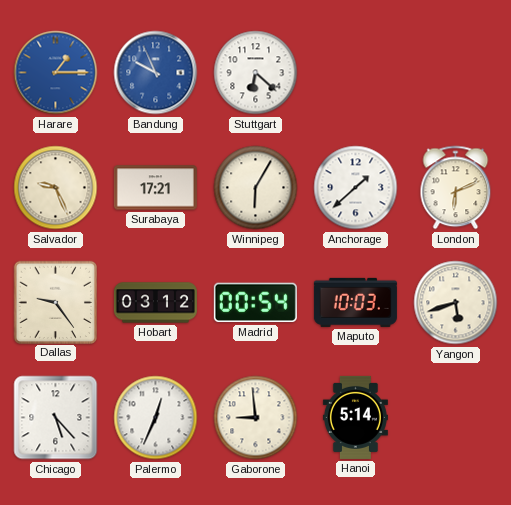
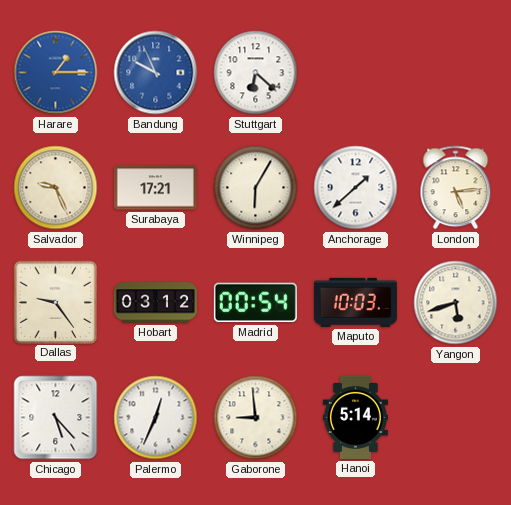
London: 6:11 -> 5:14 (456, 188)
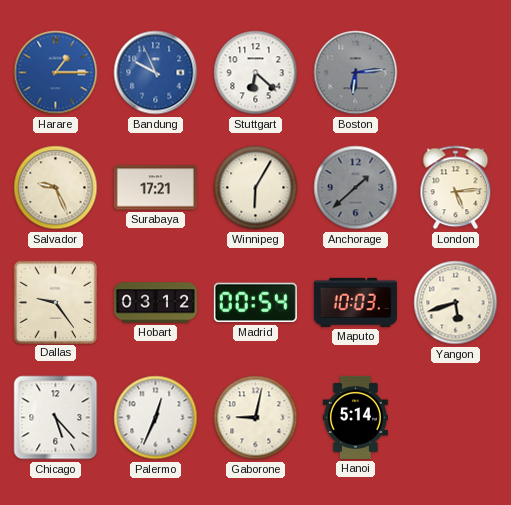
Boston: none -> 6:14 (356, 73)
Anchorage dial: white -> grey (356, 188)
Gaborone: 8:59 -> 9:02 (256, 418)
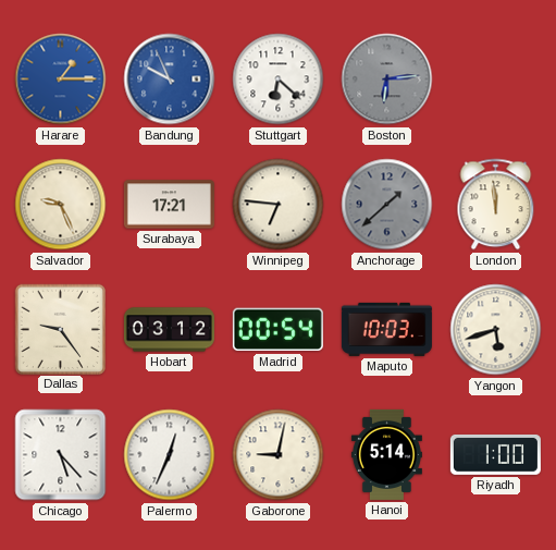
Winnipeg: 6:05 -> 6:46 (279, 205)
London: 5:14 -> 11:59 (496, 205)
Riyadh: none -> 1:00 (495, 454)
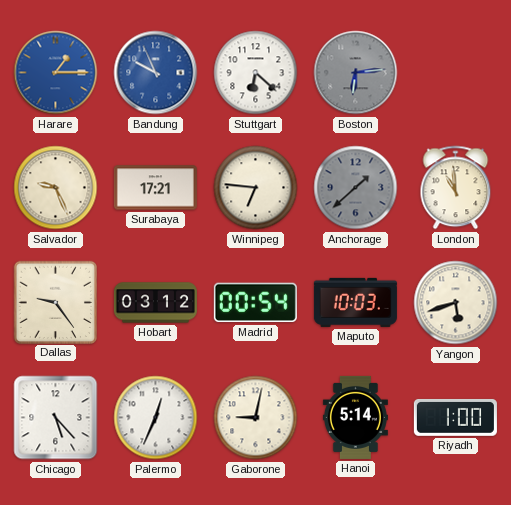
London: 11:59 -> 10:59 (456, 188)
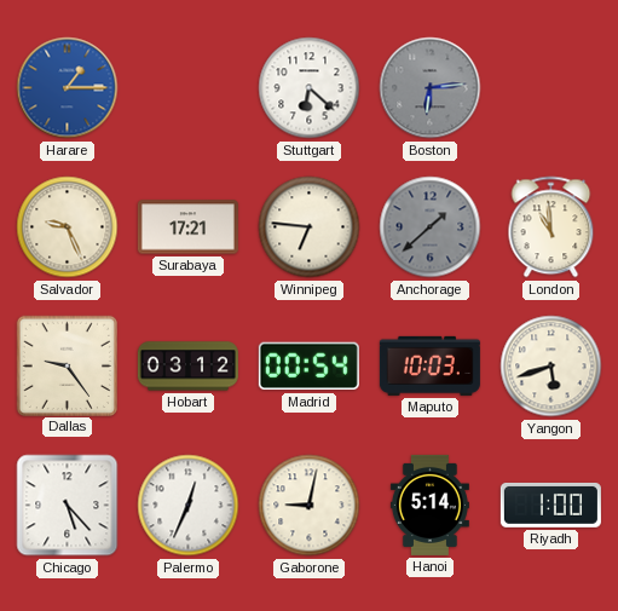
Bandung: 9:56 -> none (156, 73)
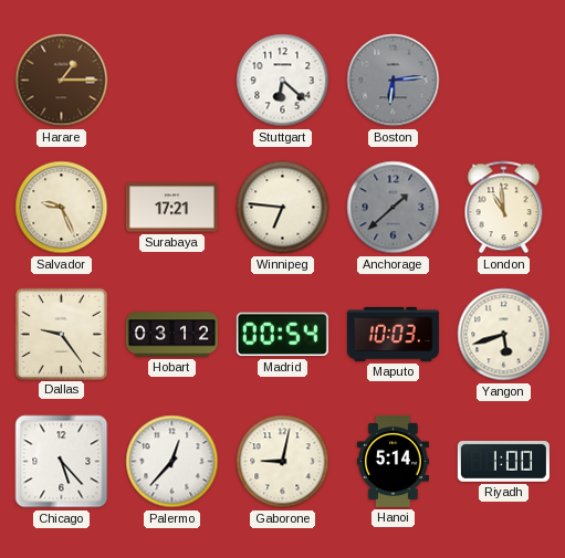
Harare dial: blue -> brown (62, 81)
Palermo: 12:34 -> 12:37 (172, 462)
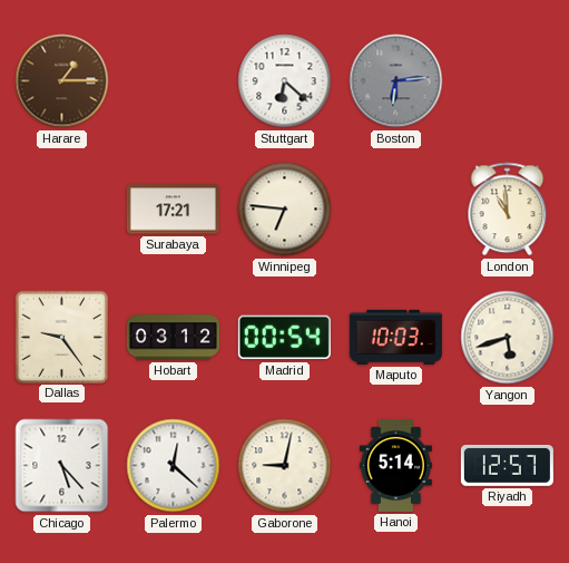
Salvador: 9:26 -> none (62, 208)
Anchorage: 1:38 -> none (394, 208)
Palermo: 12:37 -> 12:22 (174, 466)
Riyadh: 1:00 -> 12:57 (507, 465)
